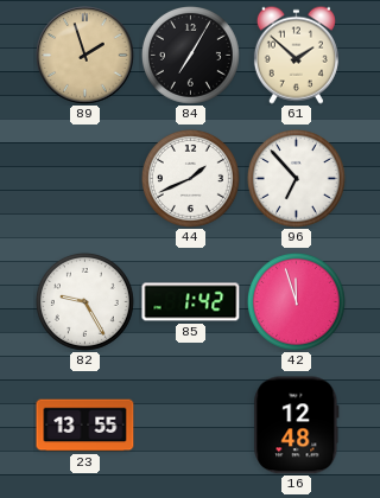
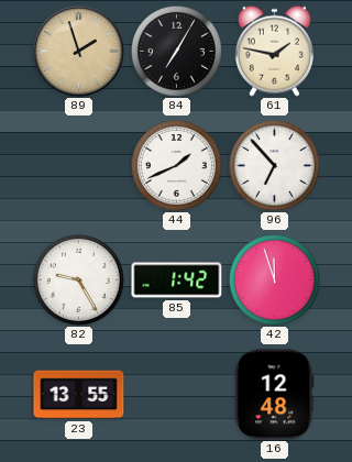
61: 1:52 -> 1:47 (274, 51)
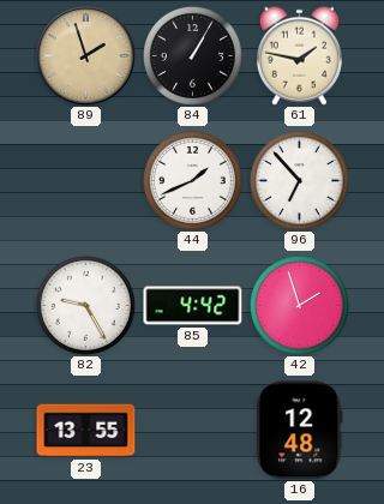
84: 7:05 -> 1:05 (192, 55)
85: 1:42 -> 4:42 (193, 306)
42: 11:57 -> 1:57 (299, 305)
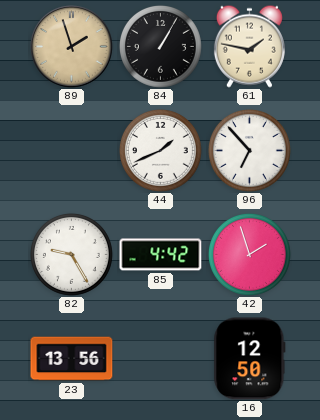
23: 13:55 -> 13:56 (72, 359)
16: 12:48 -> 12:50 (250, 359)
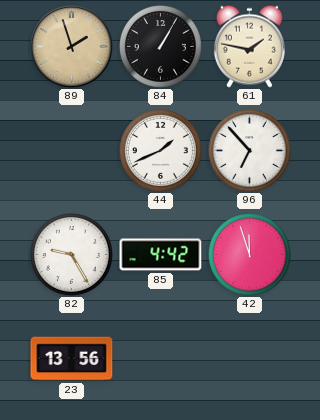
42: 1:57 -> 11:57 (249, 254)
16: 12:50 -> none (250, 359)
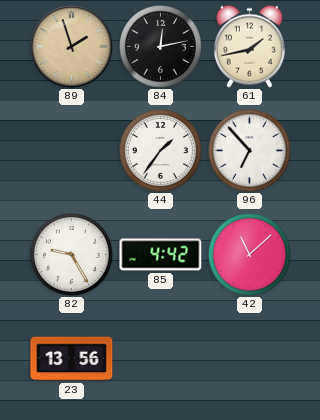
84: 1:05 -> 12:13 (160, 46)
61: 1:47 -> 1:43 (249, 46)
44: 1:41 -> 1:36 (160, 150)
42: 11:57 -> 11:08 (249, 254)
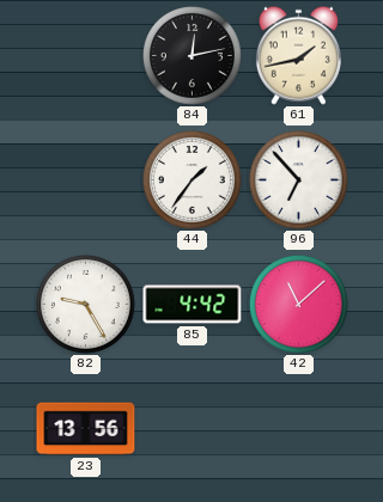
89: 1:57 -> none (72, 47)
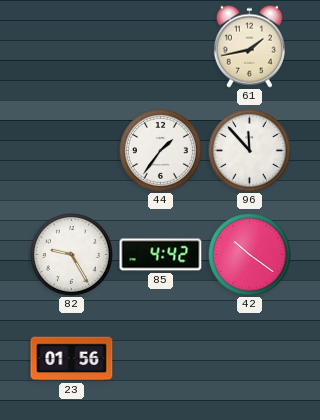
84: 12:13 -> none (191, 55)
96: 6:53 -> 11:53 (249, 150)
42: 11:08 -> 10:21 (249, 254)
23: 13:56 -> 01:56 (72, 359)
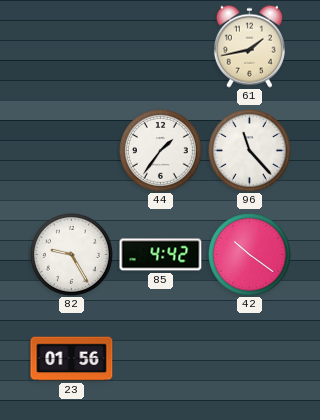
96: 11:53 -> 11:23 (249, 150)
